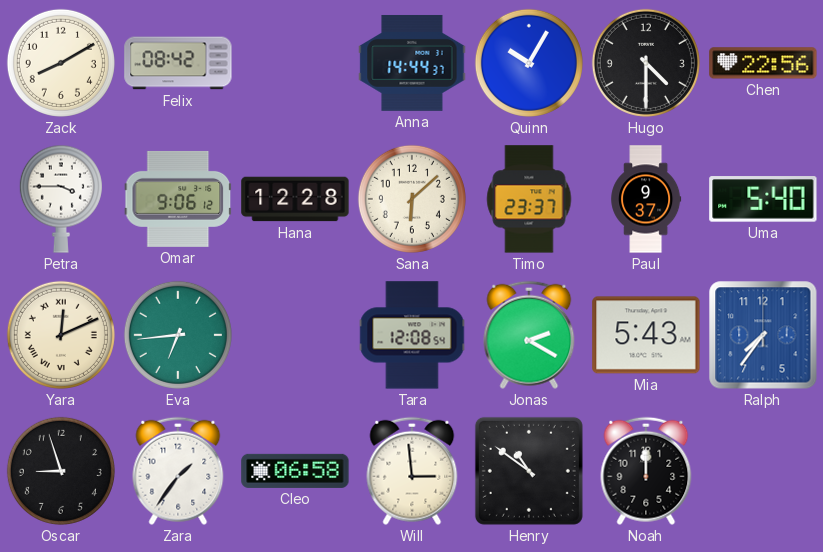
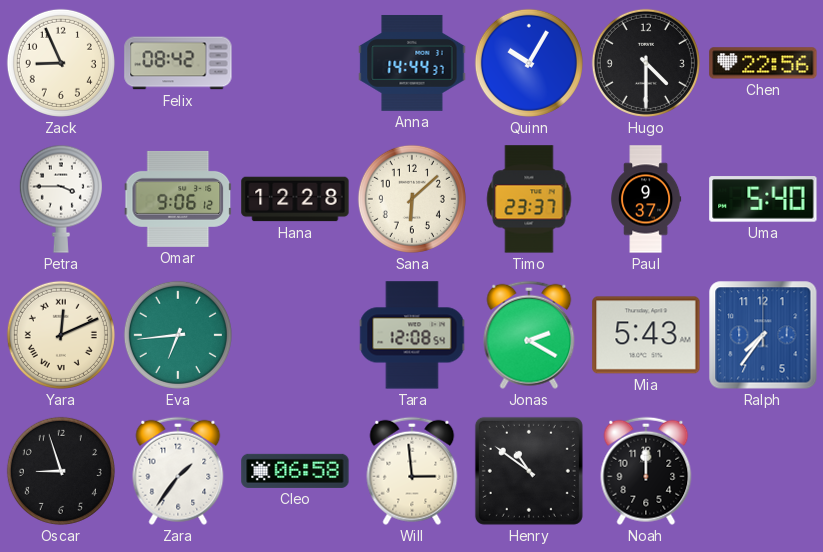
Zack: 8:10 -> 8:56 (61, 63)
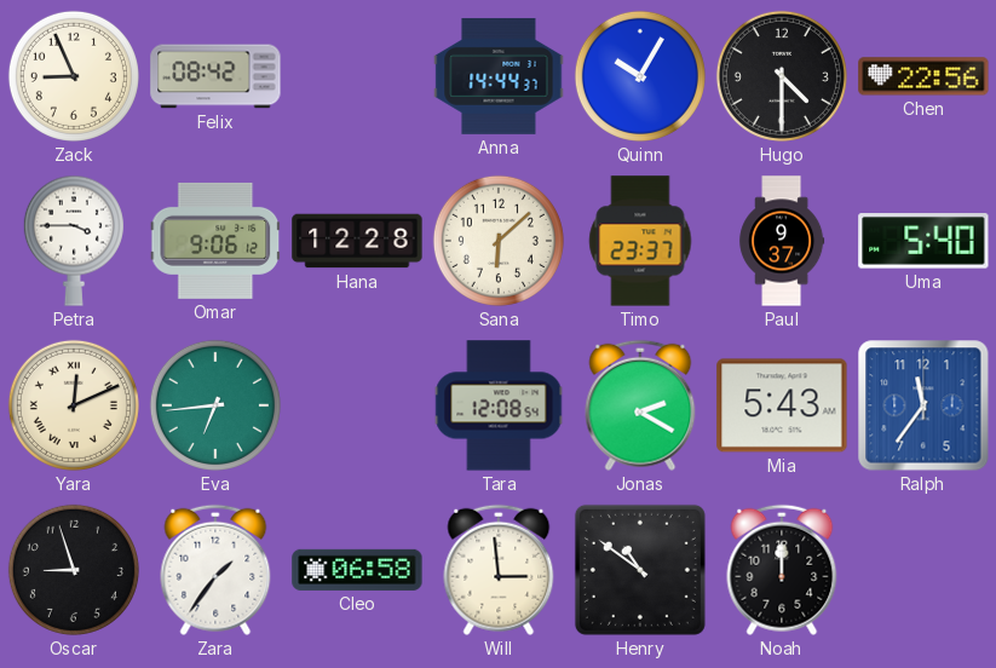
Ralph: 7:36 -> 11:36 (923, 405)
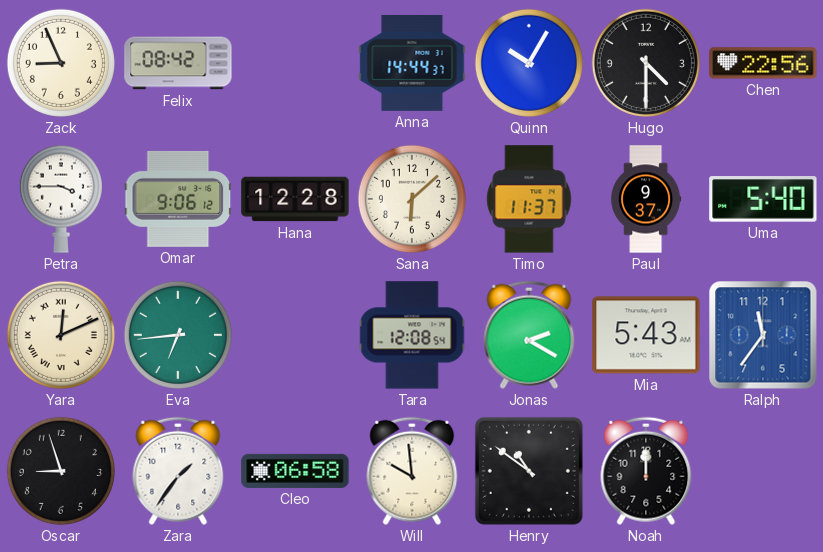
Timo: 23:37 -> 11:37 (529, 199)
Will: 2:59 -> 9:59 (412, 471)
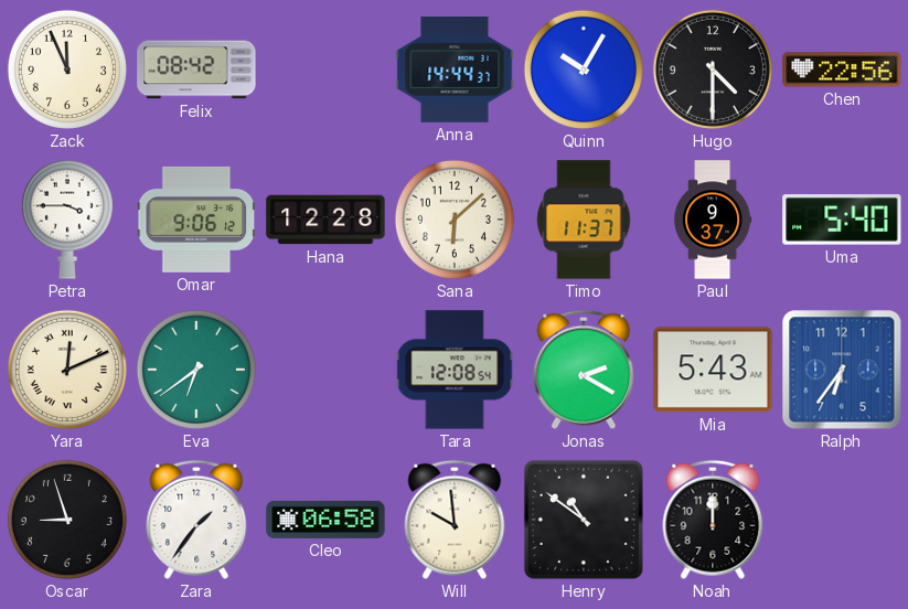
Zack: 8:56 -> 11:56 (67, 70)
Eva: 6:44 -> 6:39 (196, 370)
Ralph: 11:36 -> 6:36 (842, 370)
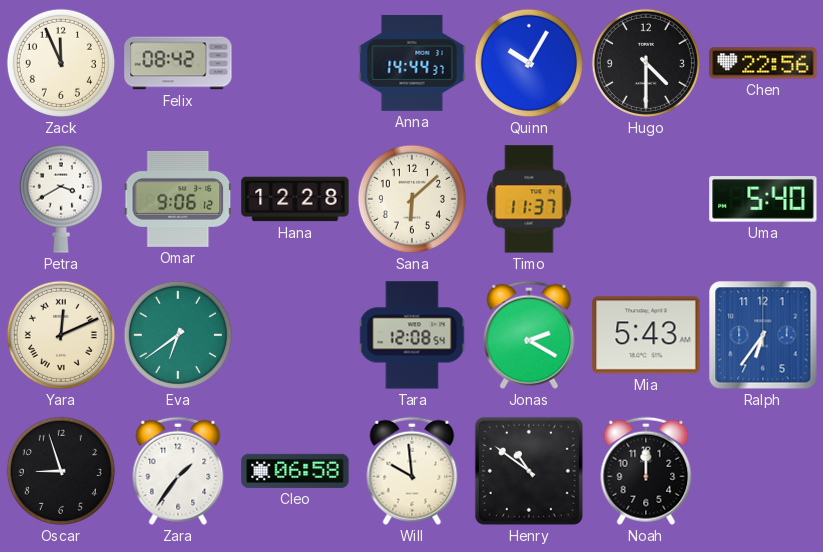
Petra: 3:45 -> 3:40 (61, 199)
Paul: 9:37 -> none (713, 220)
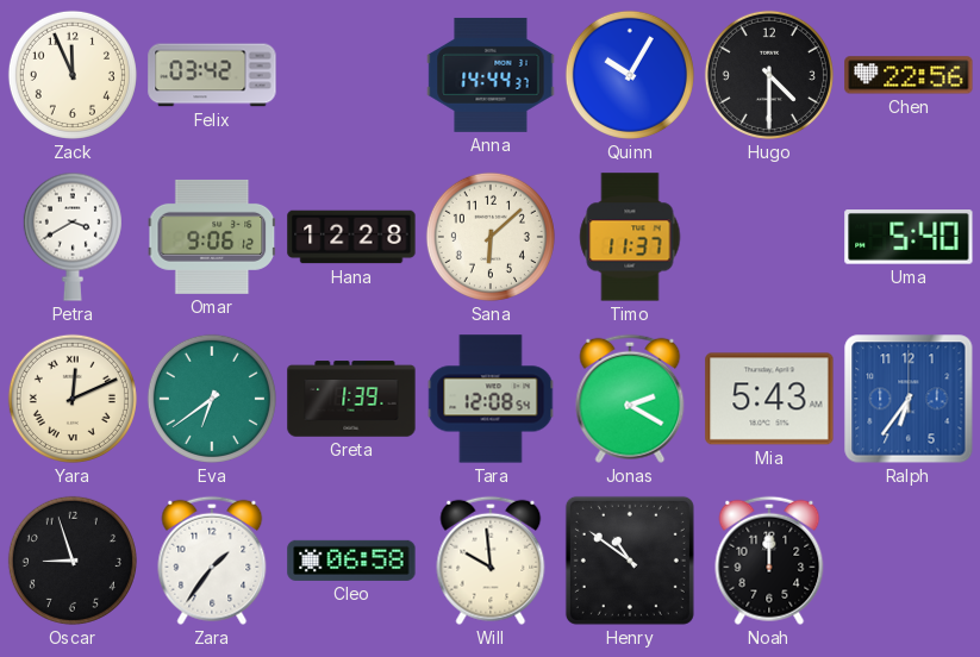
Felix: 08:42 -> 03:42 (212, 75)
Greta: none -> 1:39 (351, 399)
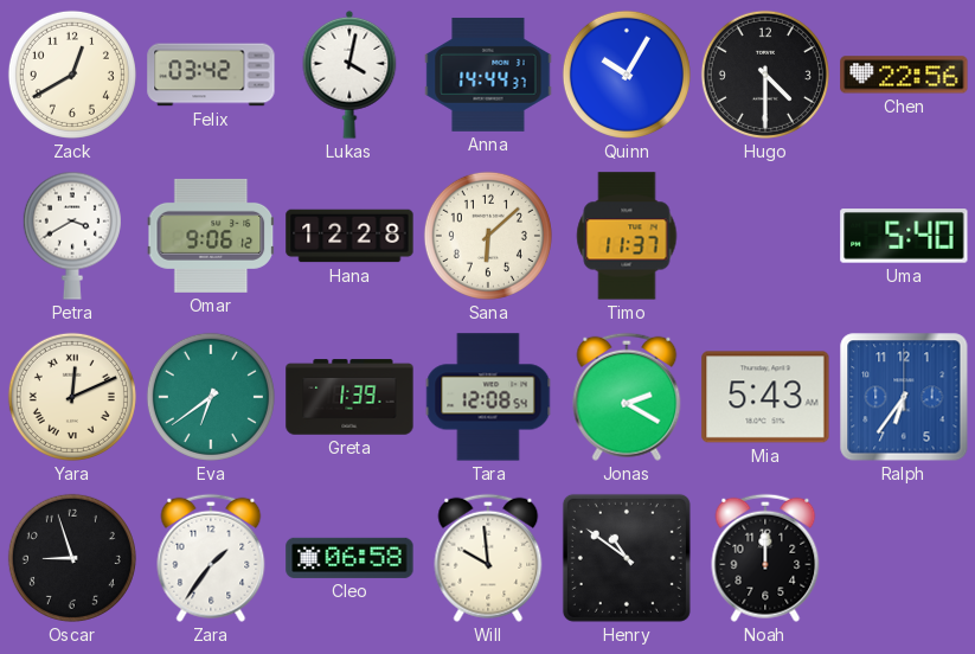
Zack: 11:56 -> 12:40 (72, 75)
Lukas: none -> 4:02 (349, 75)
